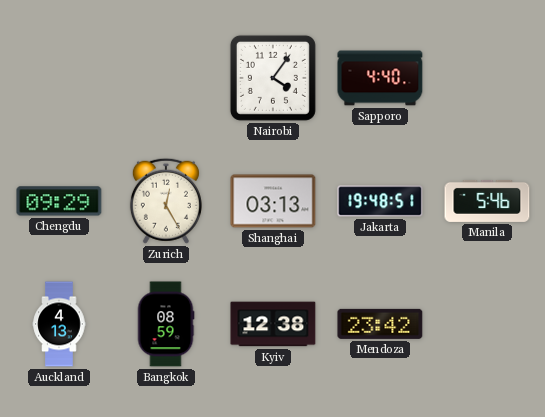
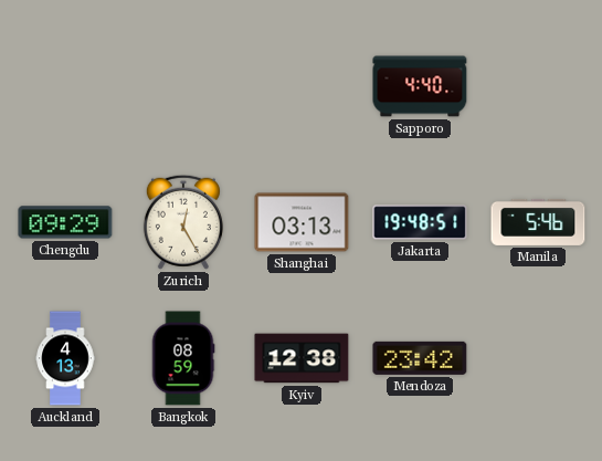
Nairobi: 4:06 -> none (273, 78)
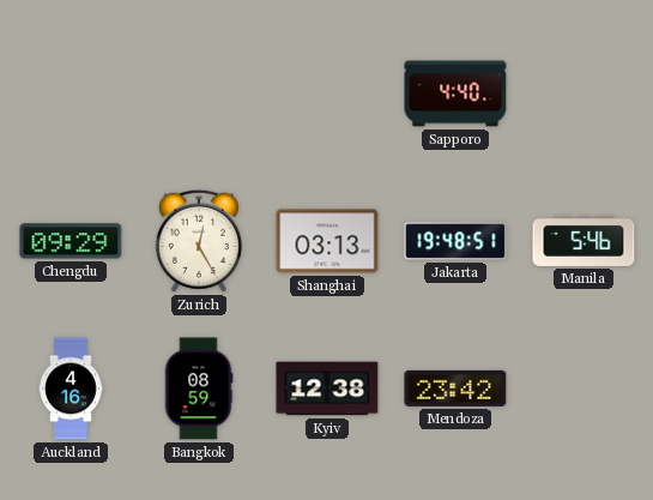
Auckland: 4:13 -> 4:16 (71, 388)
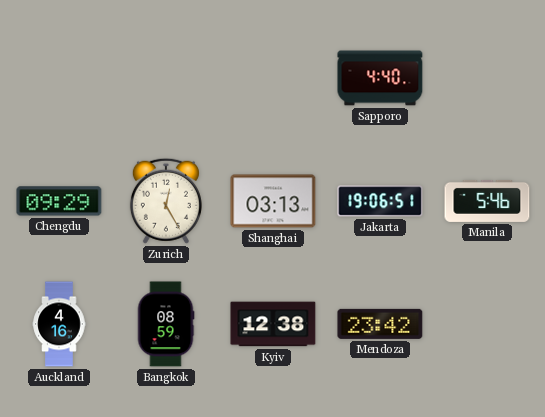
Jakarta: 19:48 -> 19:06 (380, 201)
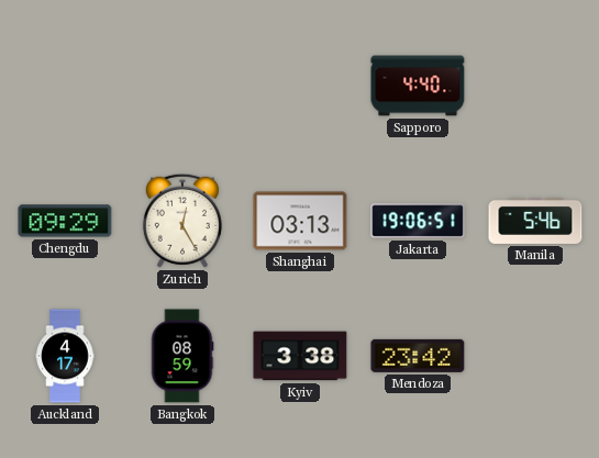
Auckland: 4:16 -> 4:17 (65, 356)
Kyiv: 12:38 -> 3:38 (300, 356)
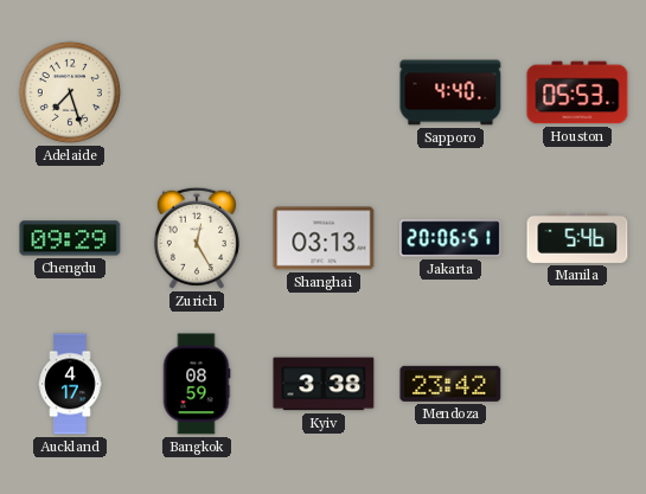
Adelaide: none -> 7:27 (70, 92)
Houston: none -> 05:53 (577, 92)
Jakarta: 19:06 -> 20:06 (450, 238)
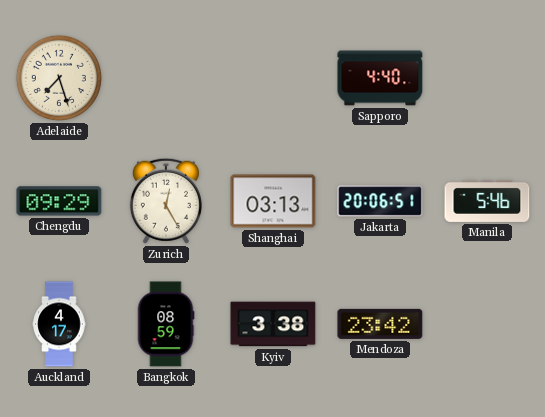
Houston: 05:53 -> none (577, 92)
